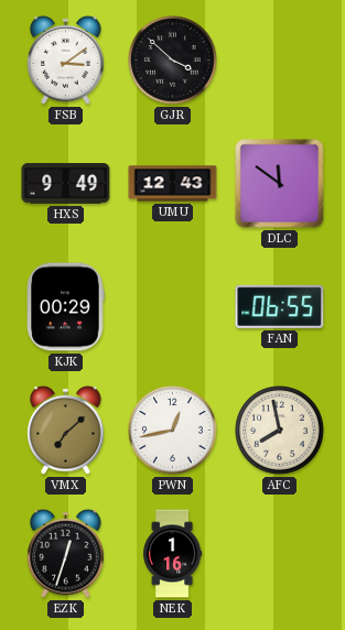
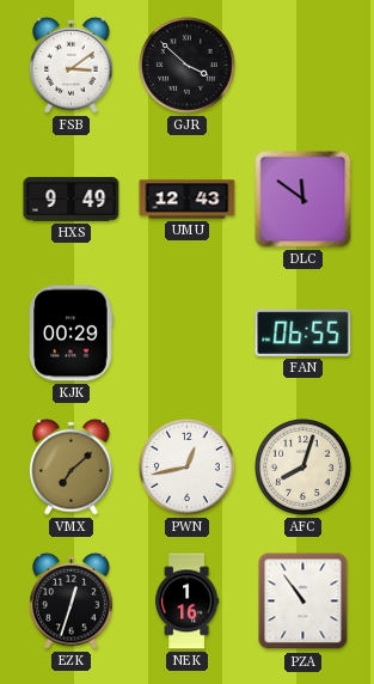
AFC: 7:58 -> 8:03 (304, 468)
PZA: none -> 10:54 (304, 601)
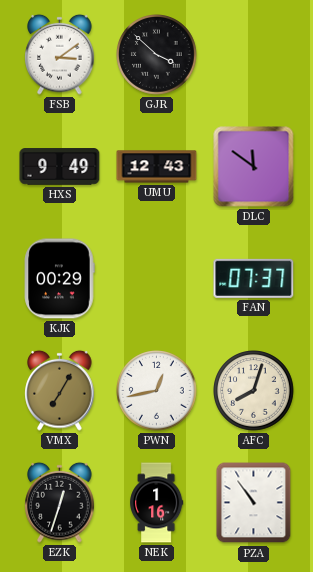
FAN: 06:55 -> 07:37 (254, 278)
VMX: 7:08 -> 7:05 (60, 390)
